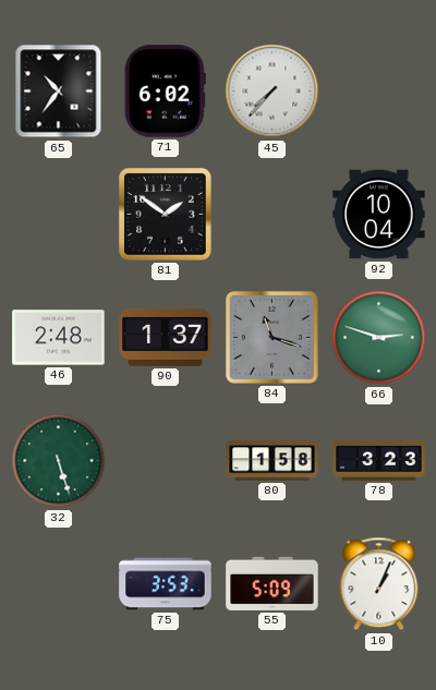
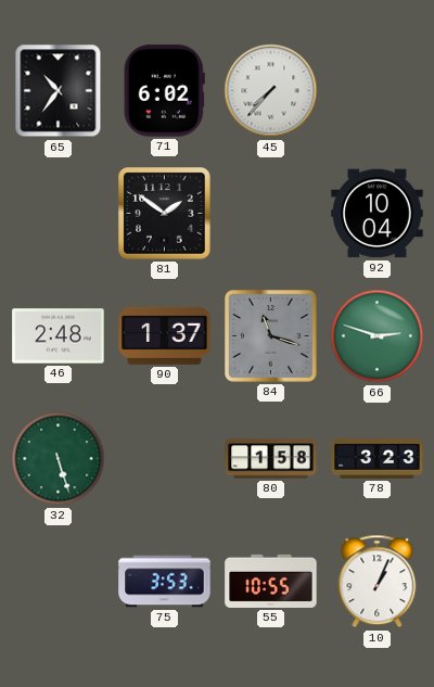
55: 5:09 -> 10:55 (271, 581)
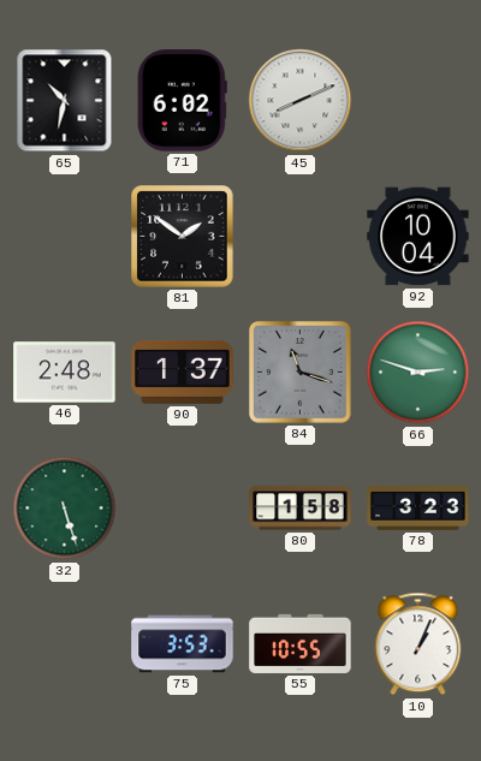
65: 10:36 -> 10:32 (65, 101)
45: 7:37 -> 8:11 (301, 101)
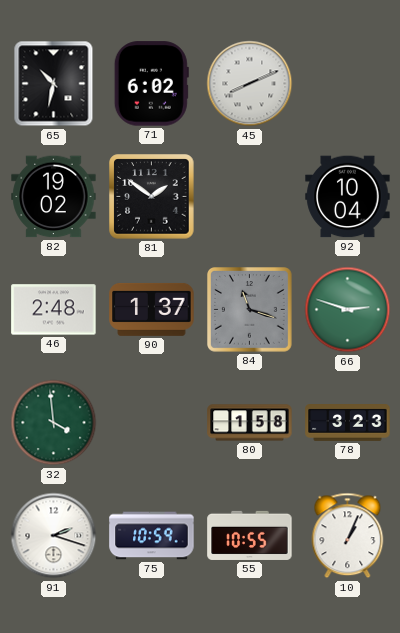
82: none -> 19:02 (54, 197)
32: 5:27 -> 3:59 (54, 423)
91: none -> 2:18 (54, 536)
75: 3:53 -> 10:59 (152, 536)
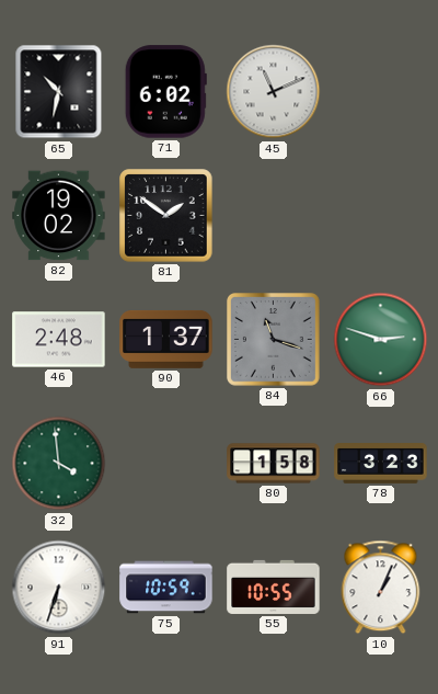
45: 8:11 -> 11:11 (274, 92)
92: 10:04 -> none (348, 197)
91: 2:18 -> 6:33 (59, 588)
